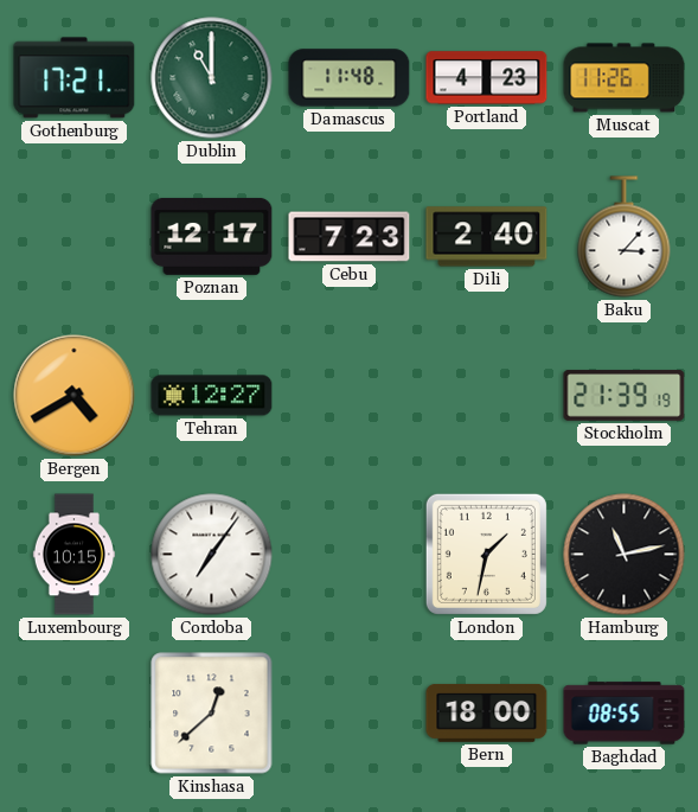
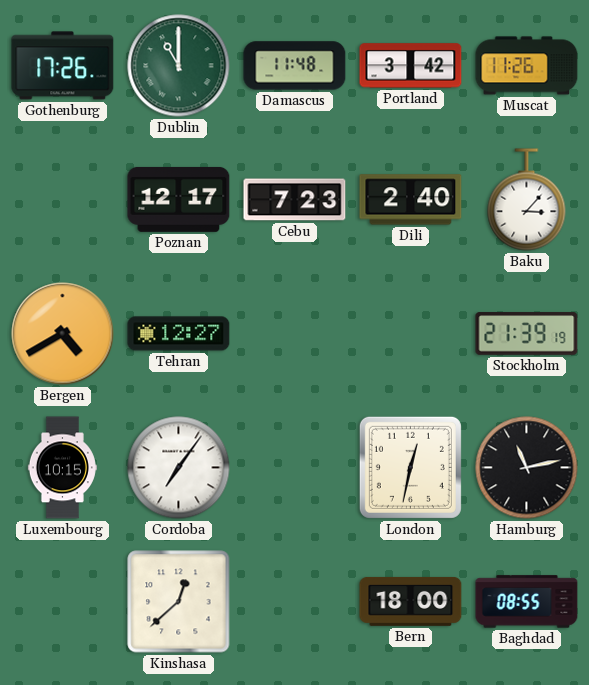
Gothenburg: 17:21 -> 17:26 (63, 66)
Portland: 4:23 -> 3:42 (411, 66)
London: 1:32 -> 12:32 (410, 467)
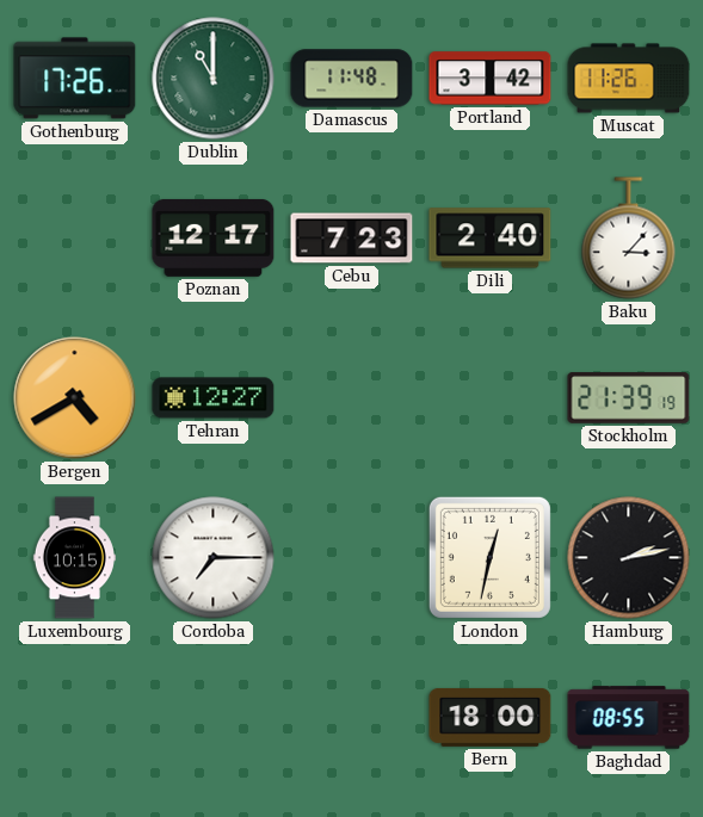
Cordoba: 7:06 -> 7:15 (214, 558)
Hamburg: 11:13 -> 2:13 (629, 558)
Kinshasa: 12:38 -> none (179, 602)
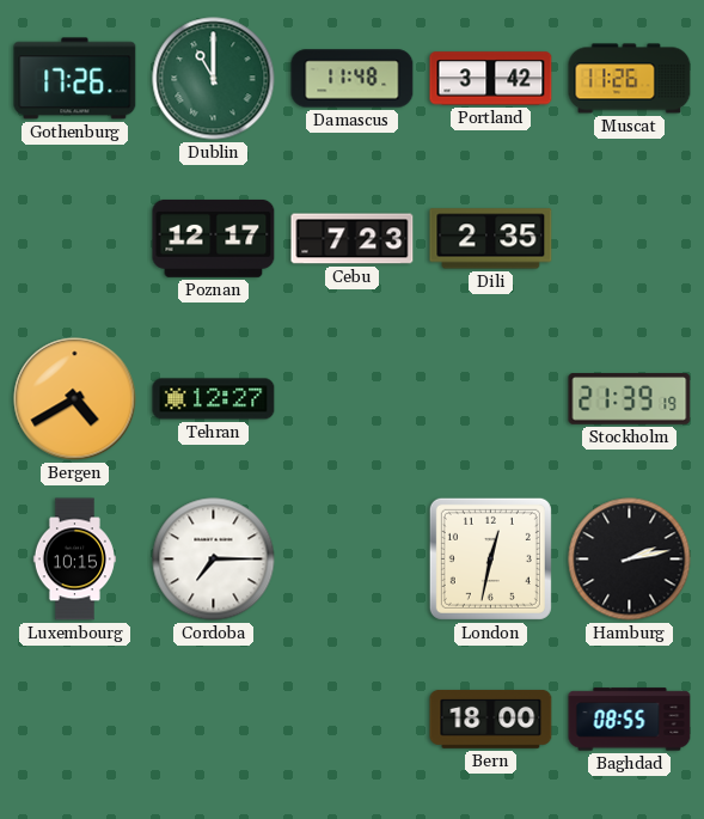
Dili: 2:40 -> 2:35 (491, 239)
Baku: 3:07 -> none (629, 239)
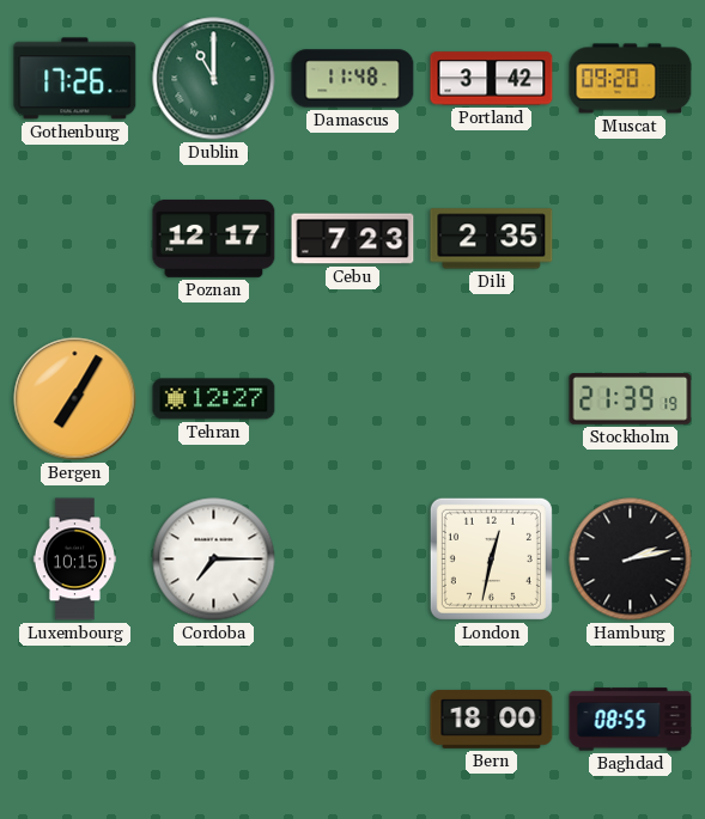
Muscat: 11:26 -> 09:20 (631, 79)
Bergen: 4:40 -> 7:05 (75, 399)
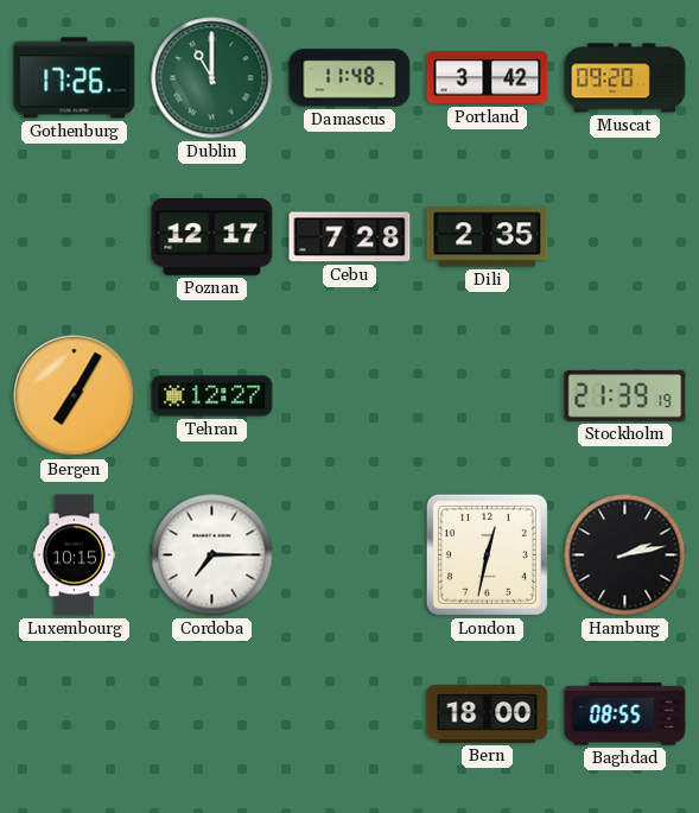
Cebu: 7:23 -> 7:28 (350, 237)
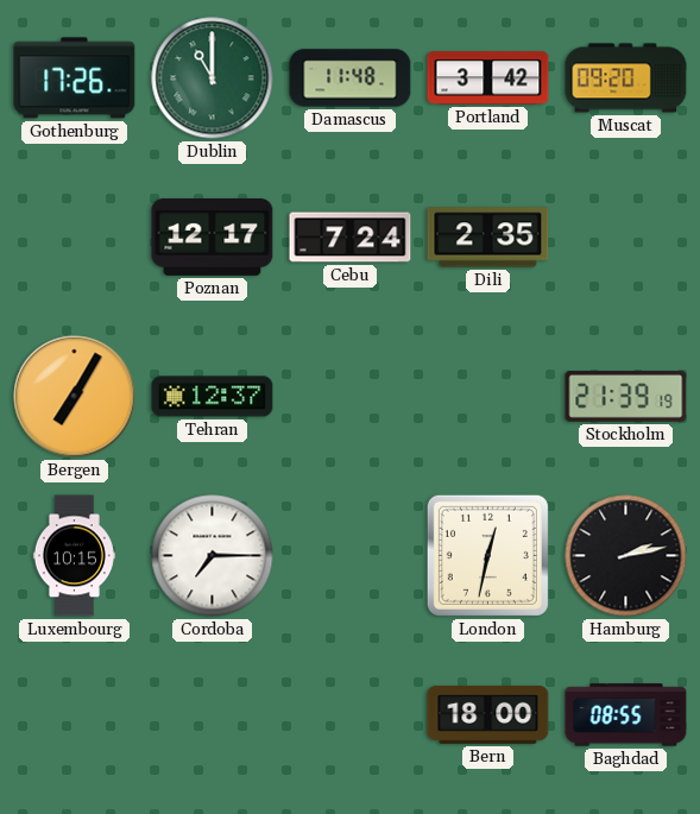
Cebu: 7:28 -> 7:24 (351, 238)
Tehran: 12:27 -> 12:37 (213, 397)
